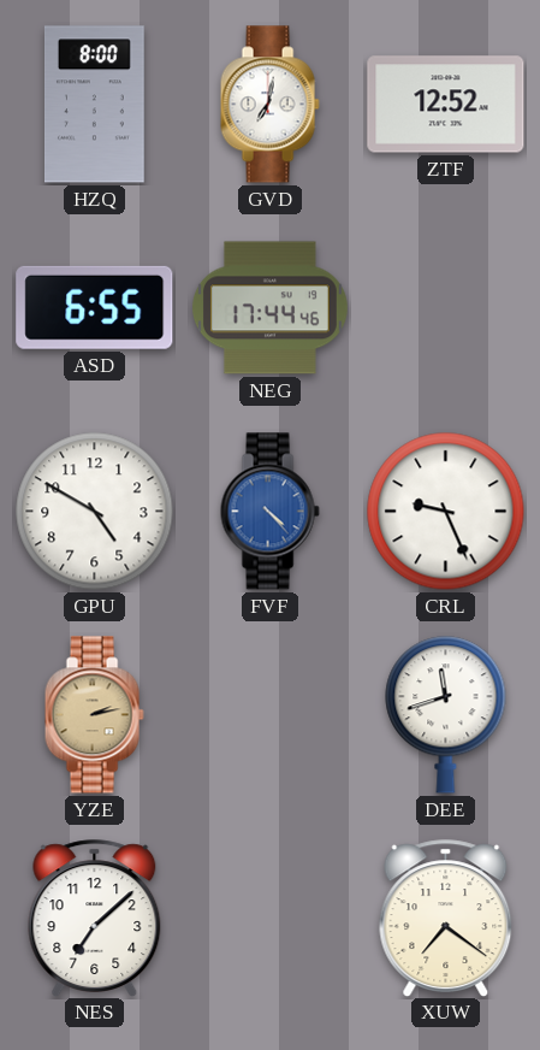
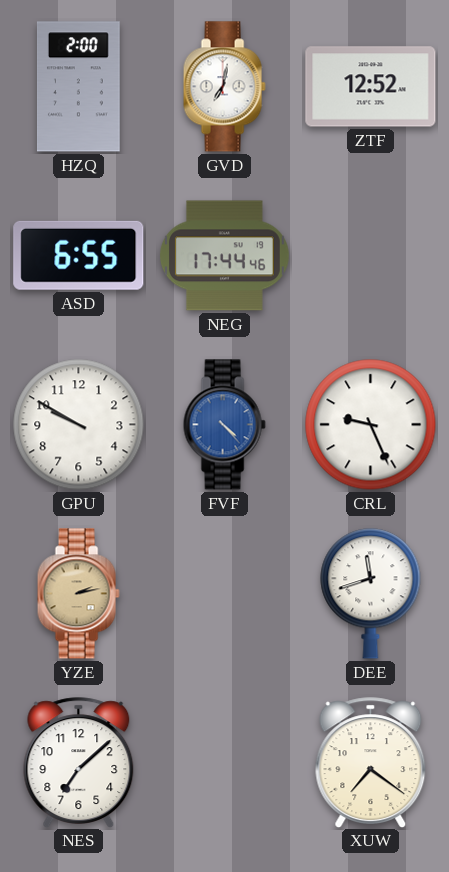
HZQ: 8:00 -> 2:00 (78, 87)
GPU: 4:50 -> 9:50 (79, 425)
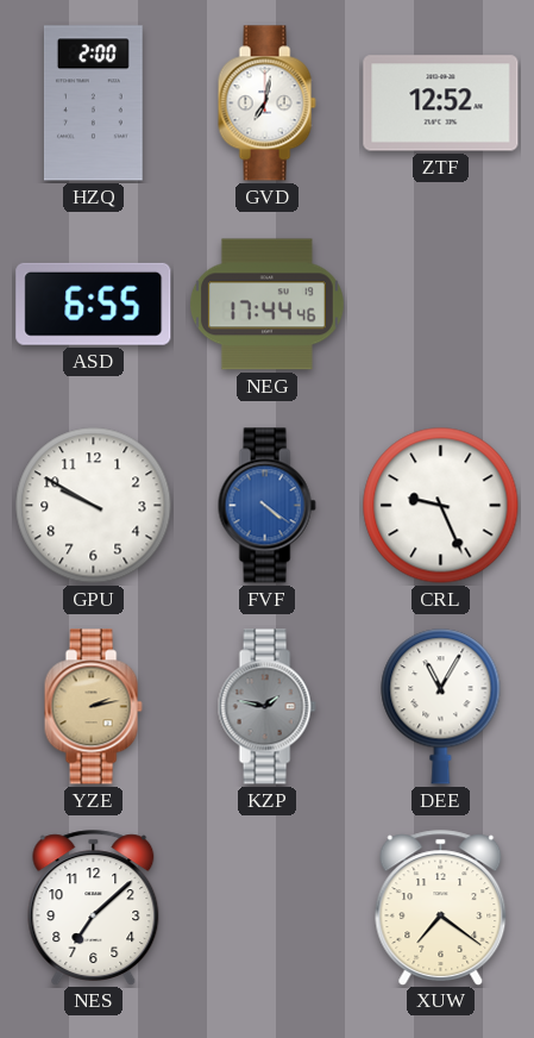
FVF: 4:23 -> 4:21 (266, 506)
KZP: none -> 1:47 (266, 707)
DEE: 11:42 -> 11:05 (441, 707)
